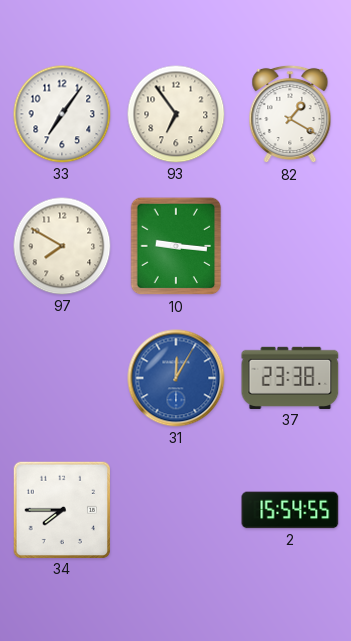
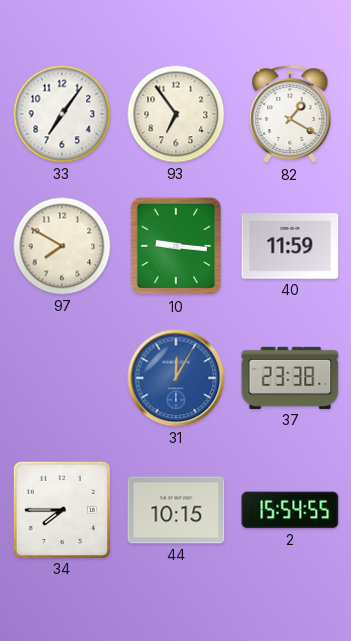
40: none -> 11:59 (290, 246)
44: none -> 10:15 (176, 510)
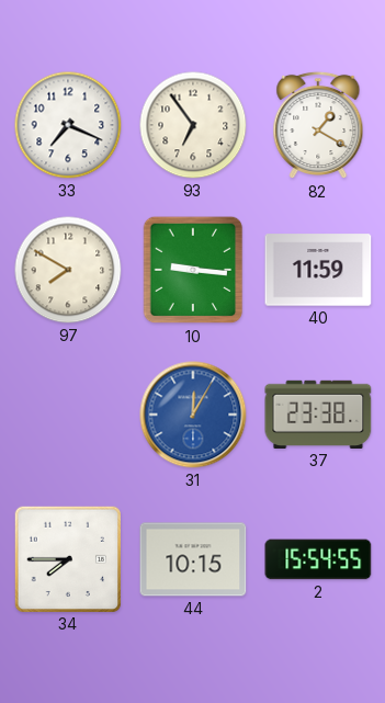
33: 7:06 -> 7:19 (68, 125)
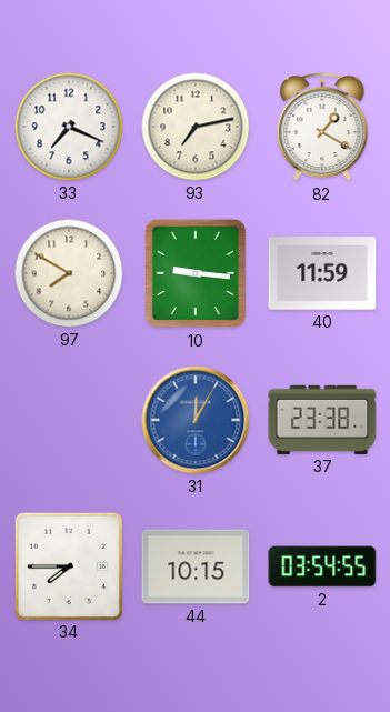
93: 6:54 -> 7:13 (196, 127)
2: 15:54 -> 03:54 (322, 566)
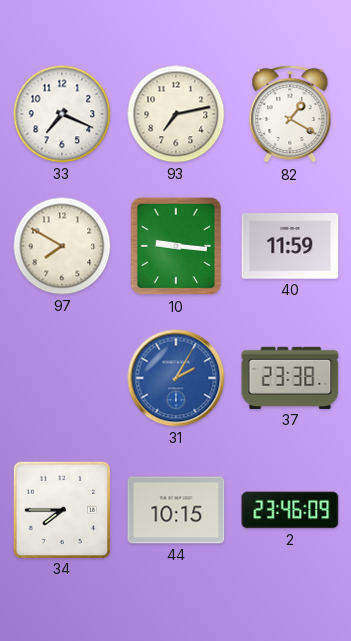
31: 12:05 -> 2:05 (176, 378)
2: 03:54 -> 23:46 (290, 510)
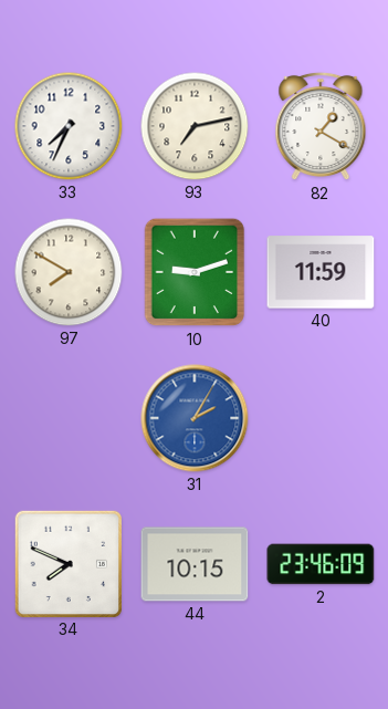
33: 7:19 -> 7:34 (69, 126)
10: 9:16 -> 9:12 (195, 272)
37: 23:38 -> none (290, 378)
34: 7:45 -> 7:49 (67, 563)
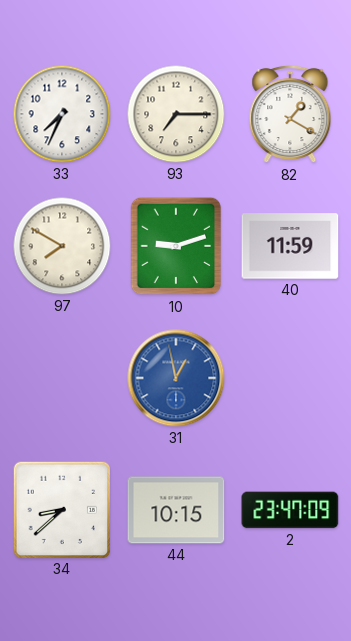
93: 7:13 -> 7:15 (176, 114)
31: 2:05 -> 12:58 (176, 378)
34: 7:49 -> 8:38 (61, 509)
2: 23:46 -> 23:47 (290, 510)
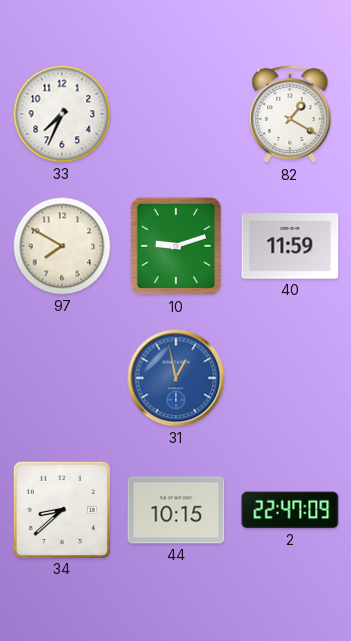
93: 7:15 -> none (176, 114)
2: 23:47 -> 22:47 (290, 510)
